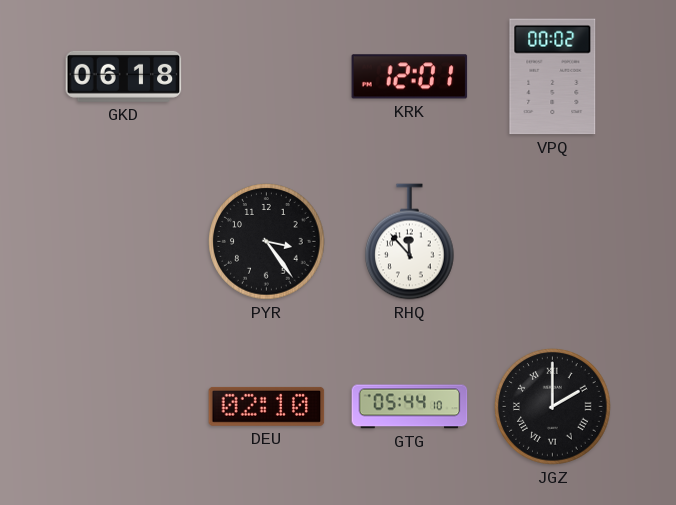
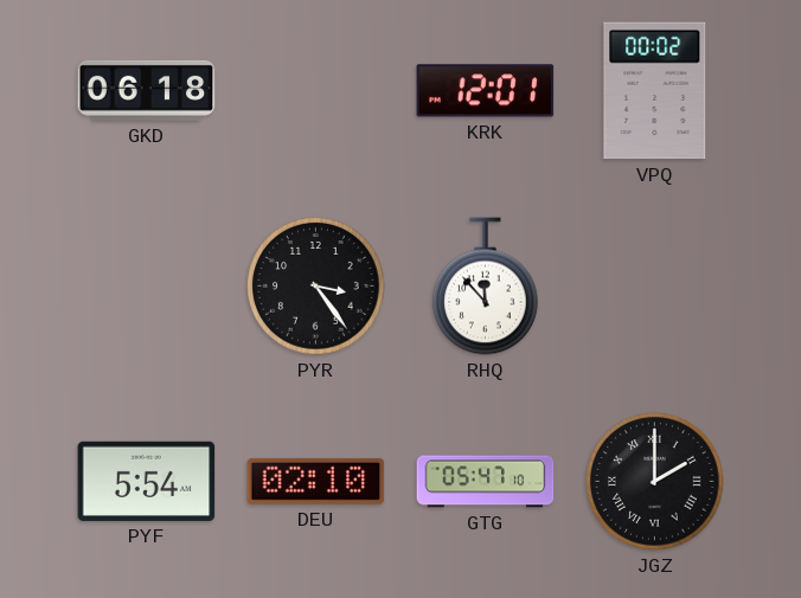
PYF: none -> 5:54 (147, 481)
GTG: 05:44 -> 05:47 (486, 482)
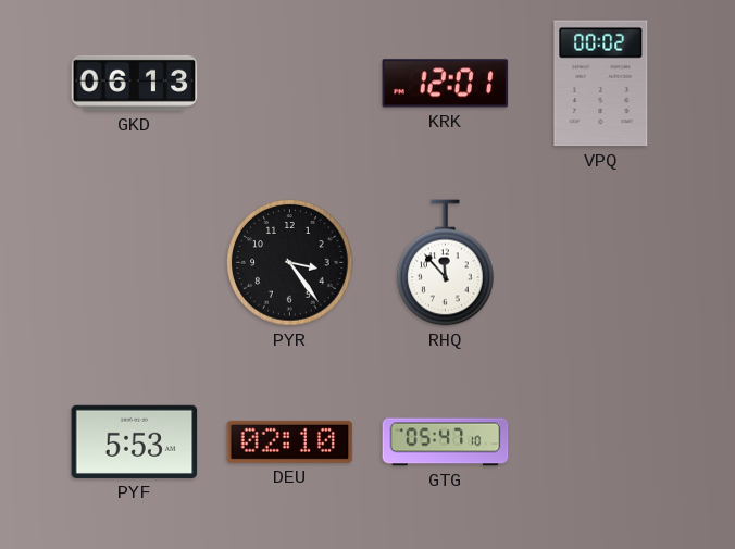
GKD: 06:18 -> 06:13 (135, 83)
PYF: 5:54 -> 5:53 (135, 441)
JGZ: 2:00 -> none (655, 482)
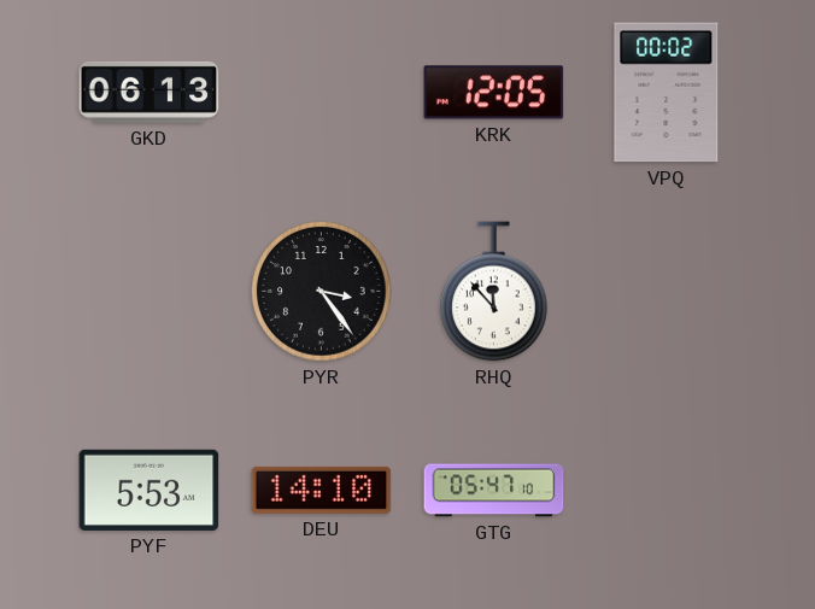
KRK: 12:01 -> 12:05 (494, 93)
DEU: 02:10 -> 14:10 (322, 490)
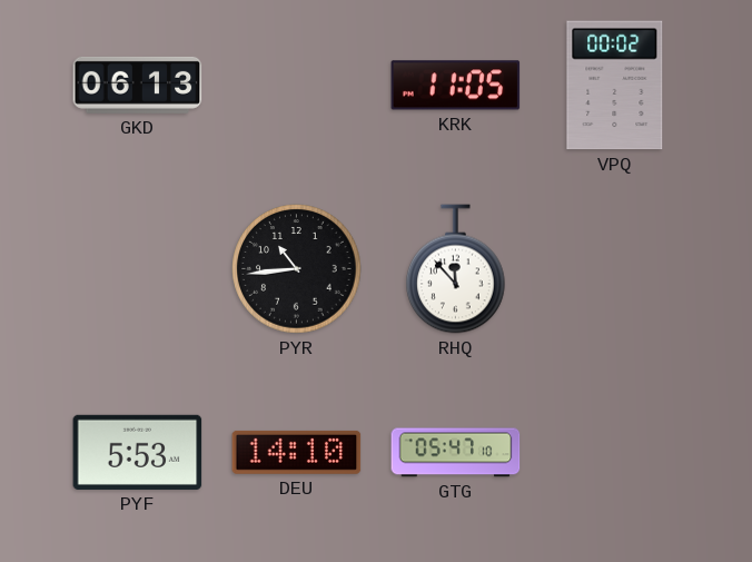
KRK: 12:05 -> 11:05 (456, 86)
PYR: 3:24 -> 10:44 (297, 269)
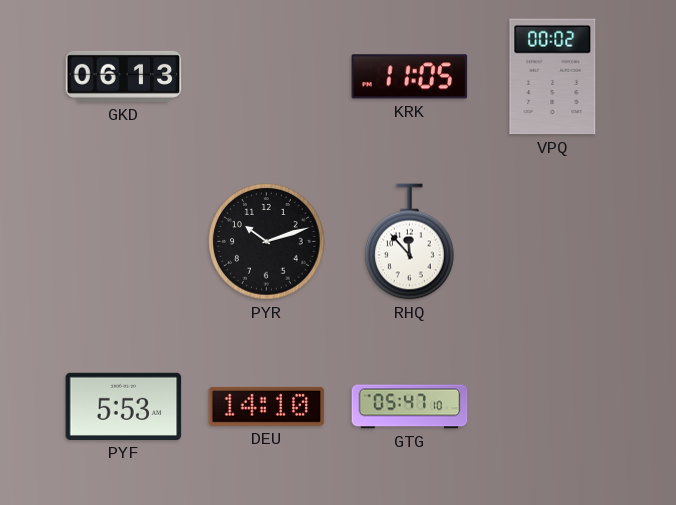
PYR: 10:44 -> 10:12 (267, 242)
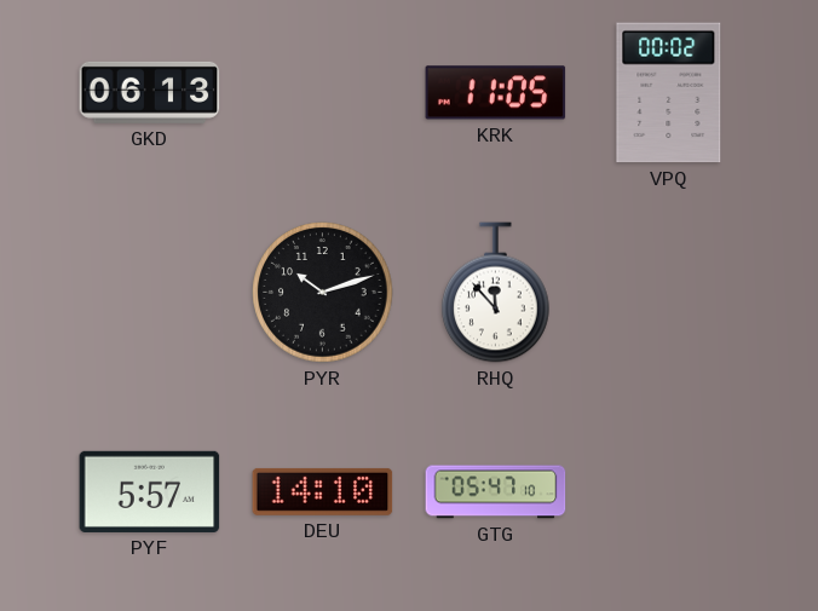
PYF: 5:53 -> 5:57 (150, 491)
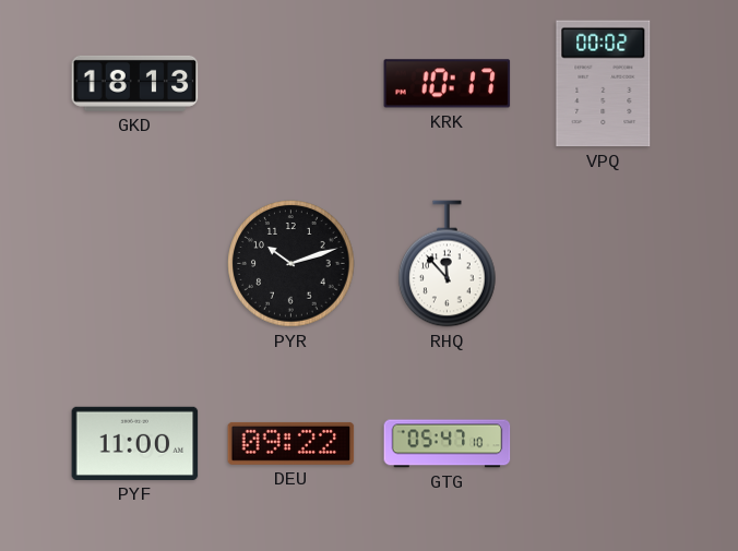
GKD: 06:13 -> 18:13 (135, 83)
KRK: 11:05 -> 10:17 (448, 84)
PYF: 5:57 -> 11:00 (135, 443)
DEU: 14:10 -> 09:22 (291, 443)
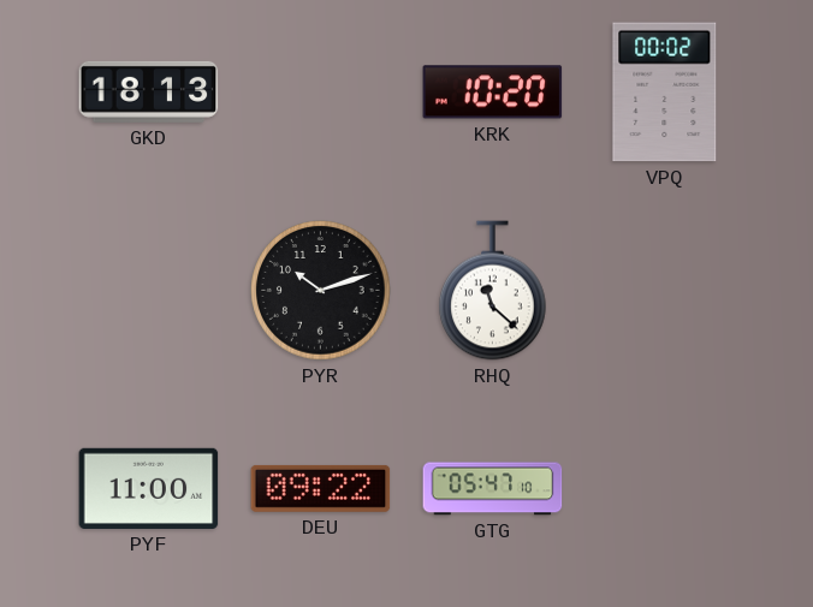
KRK: 10:17 -> 10:20 (493, 93)
RHQ: 11:53 -> 11:22 (493, 291)
